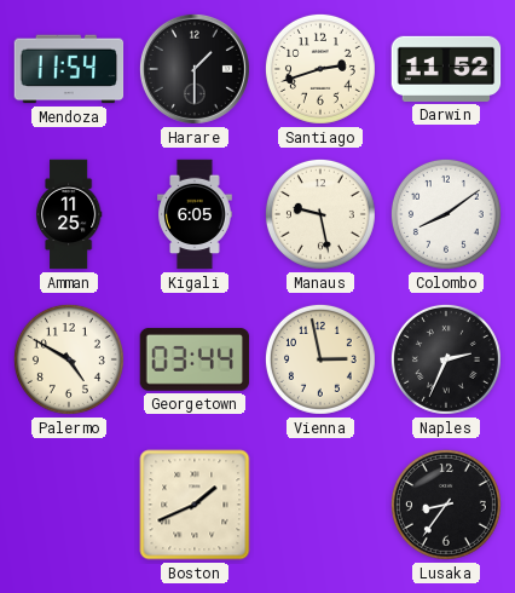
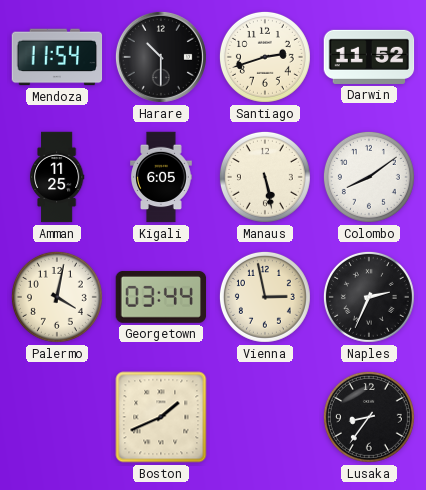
Harare: 1:30 -> 10:30 (161, 57)
Manaus: 9:28 -> 5:28 (265, 177)
Palermo: 4:50 -> 4:02 (57, 297)
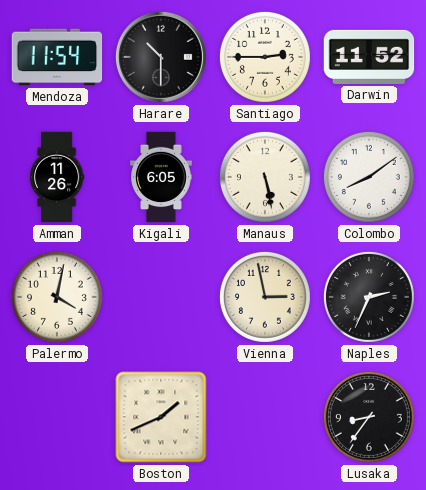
Santiago: 2:42 -> 2:45 (265, 57)
Amman: 11:25 -> 11:26 (57, 177)
Georgetown: 03:44 -> none (161, 297)
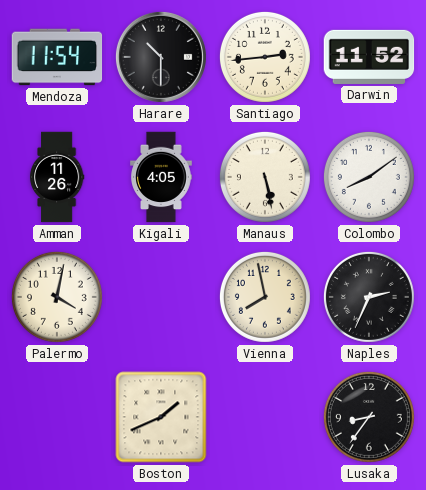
Santiago: 2:45 -> 2:44 (265, 57)
Kigali: 6:05 -> 4:05 (162, 177)
Vienna: 2:58 -> 7:58 (265, 297)
